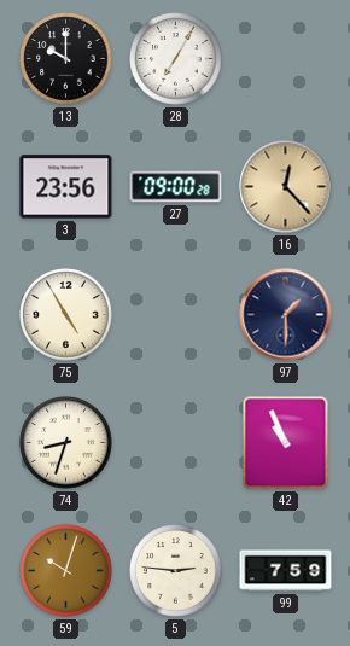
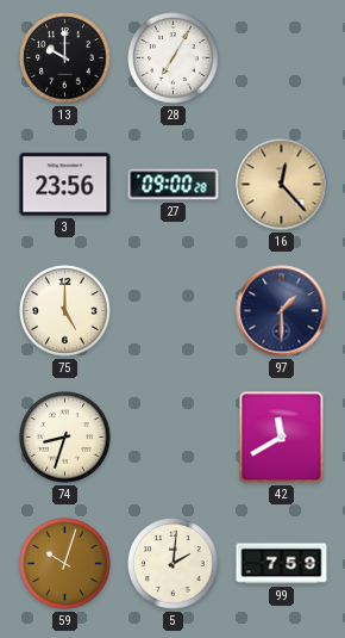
75: 4:55 -> 5:00 (65, 311)
42: 10:56 -> 11:40 (282, 438)
5: 2:46 -> 2:01 (174, 564)
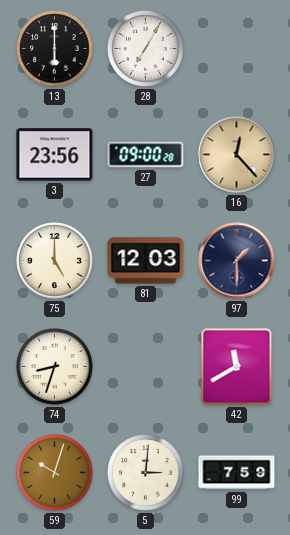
13: 10:00 -> 6:00 (55, 49)
81: none -> 12:03 (146, 261)
5: 2:01 -> 3:01 (146, 473)
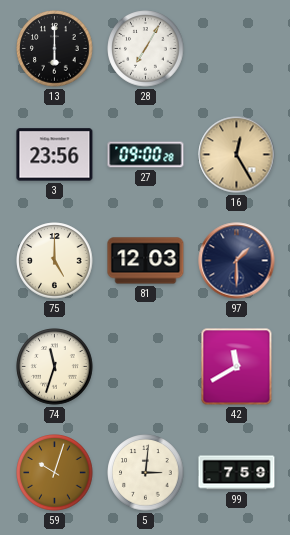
16: 12:23 -> 12:25 (237, 155)
74: 8:33 -> 11:33 (55, 367)
